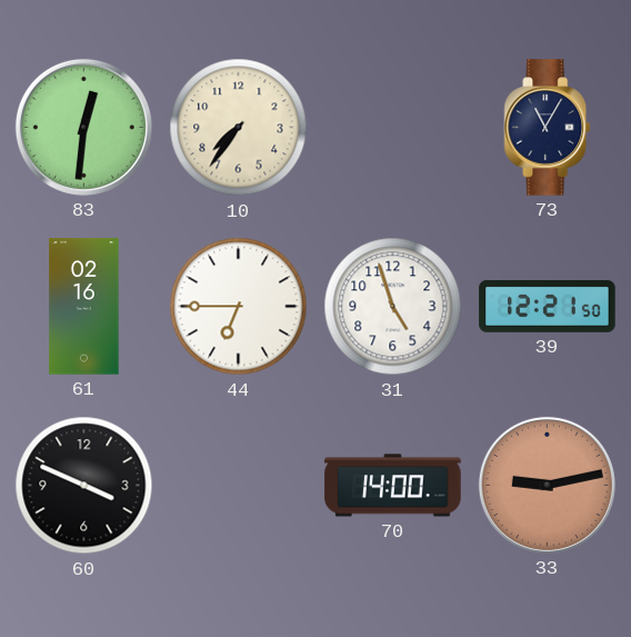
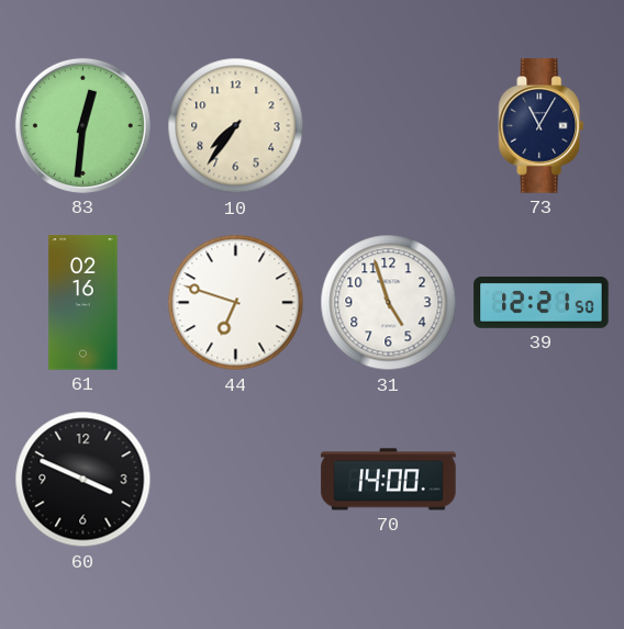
44: 6:45 -> 6:48 (236, 303)
33: 9:13 -> none (547, 485)
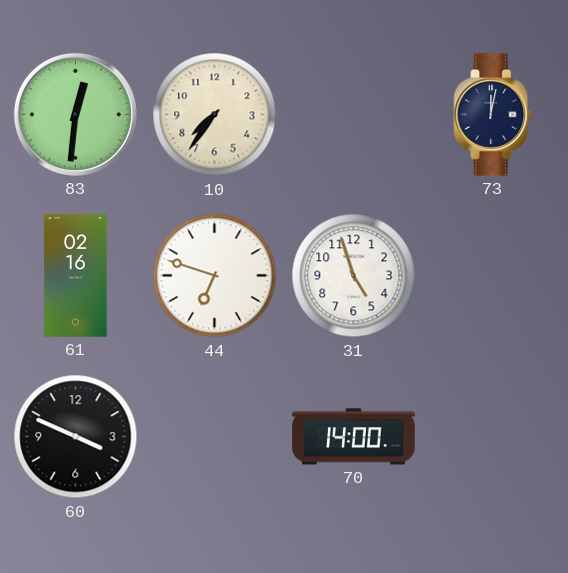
73: 11:05 -> 12:02 (493, 115)
39: 12:21 -> none (542, 303)
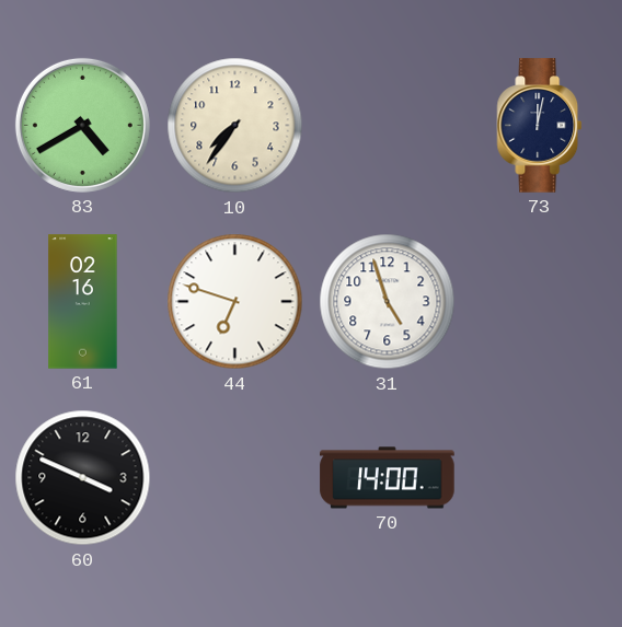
83: 12:31 -> 4:40 (82, 125)
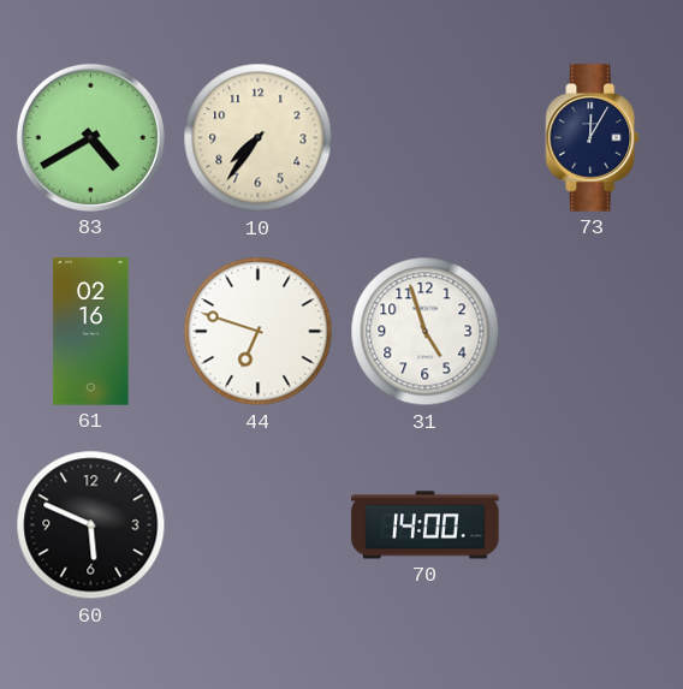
73: 12:02 -> 12:05 (593, 138)
60: 3:49 -> 5:49 (91, 525)
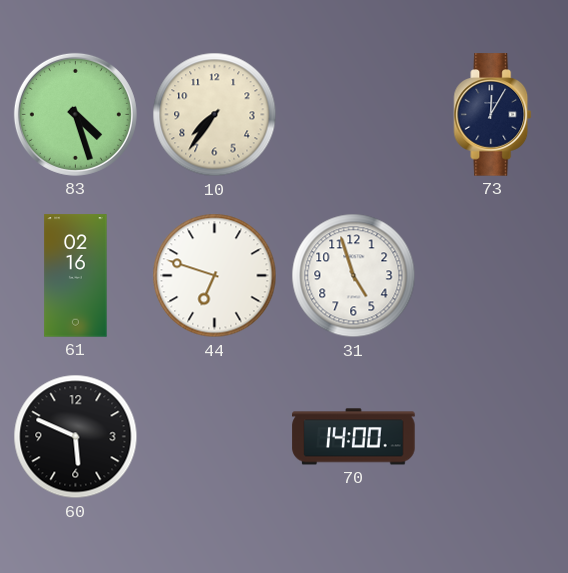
83: 4:40 -> 4:27 (75, 114)
